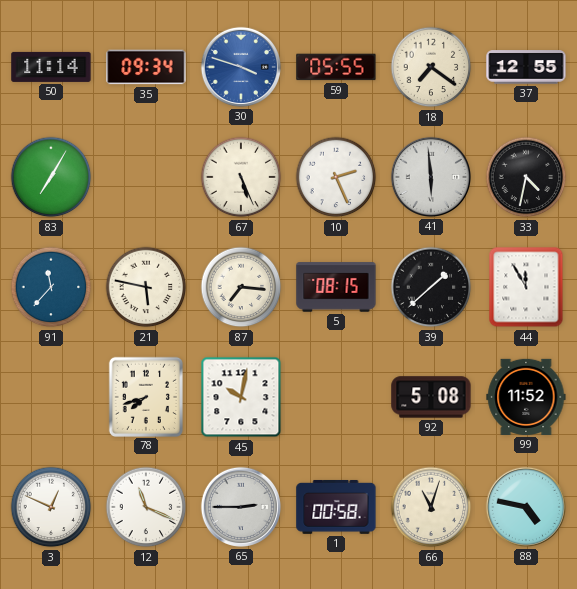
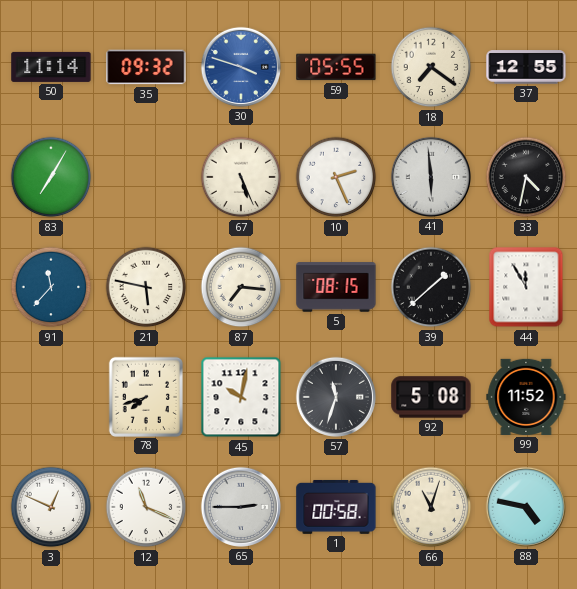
35: 09:34 -> 09:32 (146, 67)
57: none -> 11:33 (336, 397)
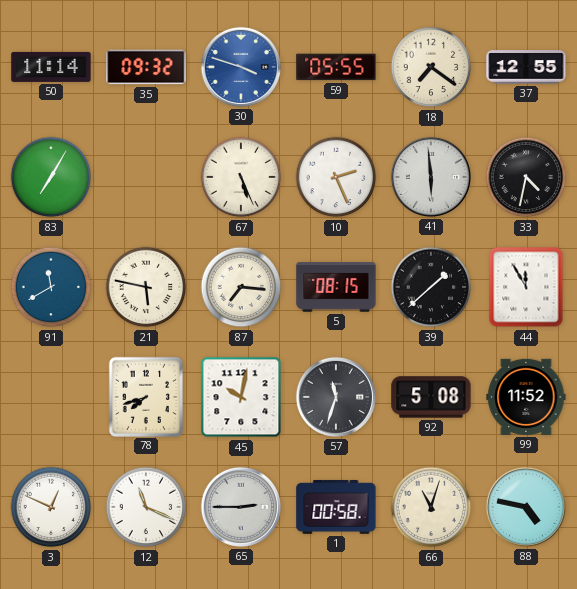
91: 11:37 -> 11:40 (51, 287)
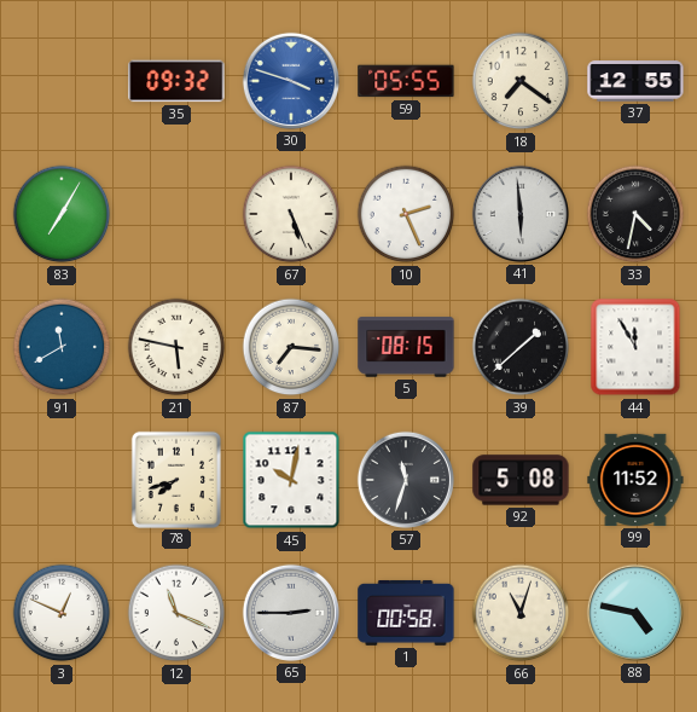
50: 11:14 -> none (51, 67)
